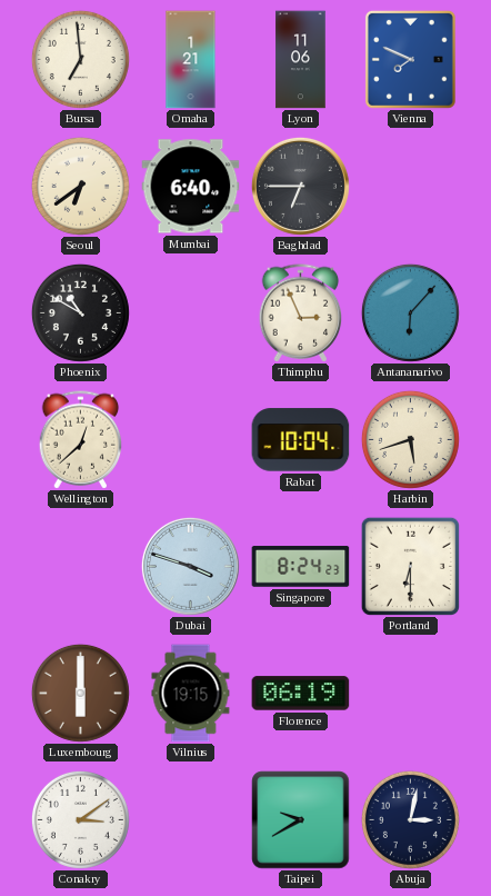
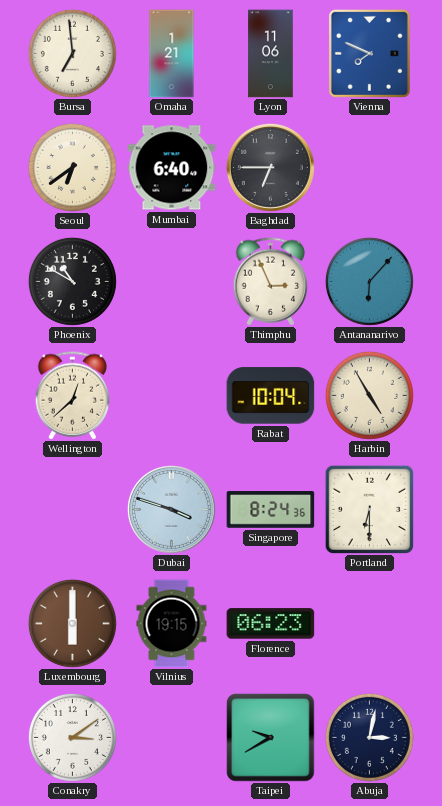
Harbin: 5:42 -> 4:55 (369, 395)
Singapore: 8:24:23 -> 8:24:36 (271, 510)
Florence: 06:19 -> 06:23 (271, 624)
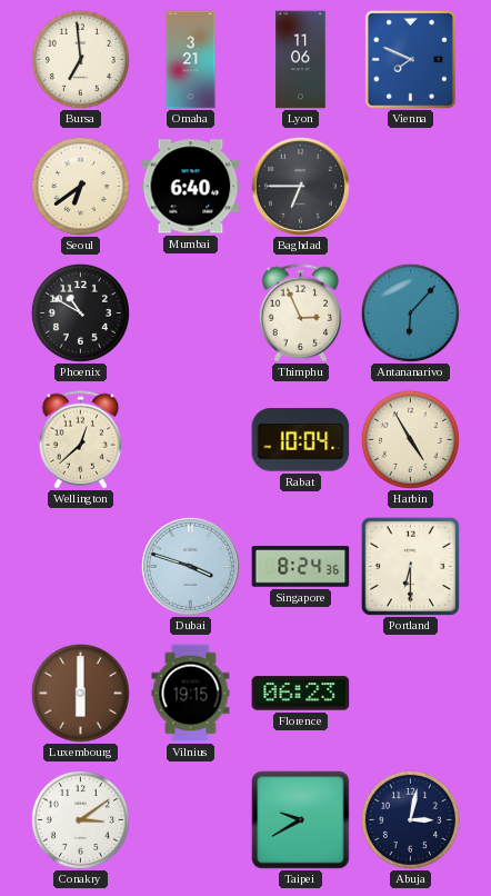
Omaha: 1:21 -> 3:21 (191, 60)
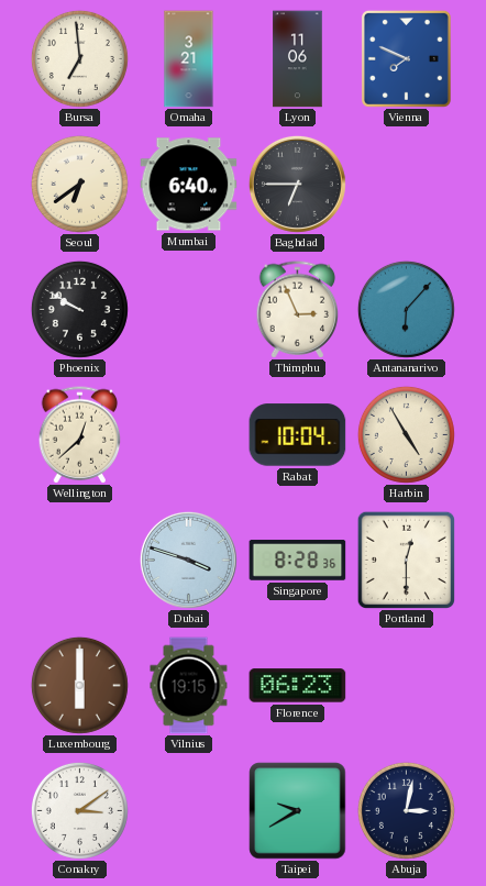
Phoenix: 10:50 -> 9:50 (79, 309)
Singapore: 8:24 -> 8:28 (298, 561)
Portland: 6:30 -> 12:30 (406, 560)
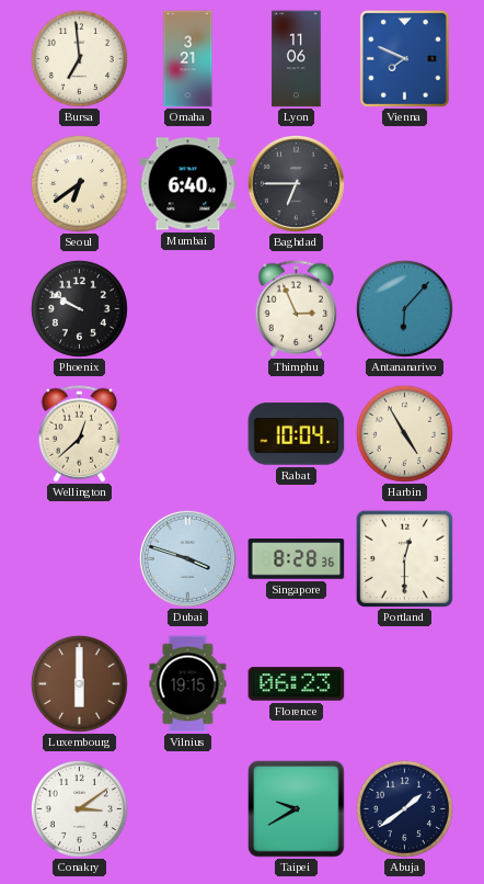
Abuja: 3:02 -> 1:39 (404, 808)
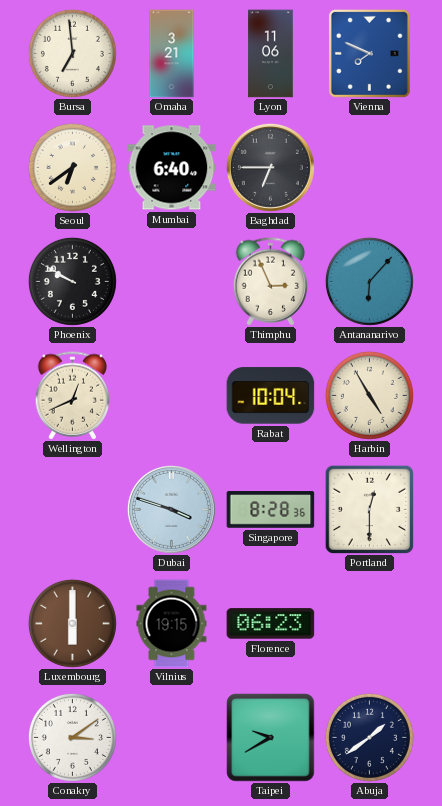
Wellington: 12:38 -> 12:41 (73, 396)
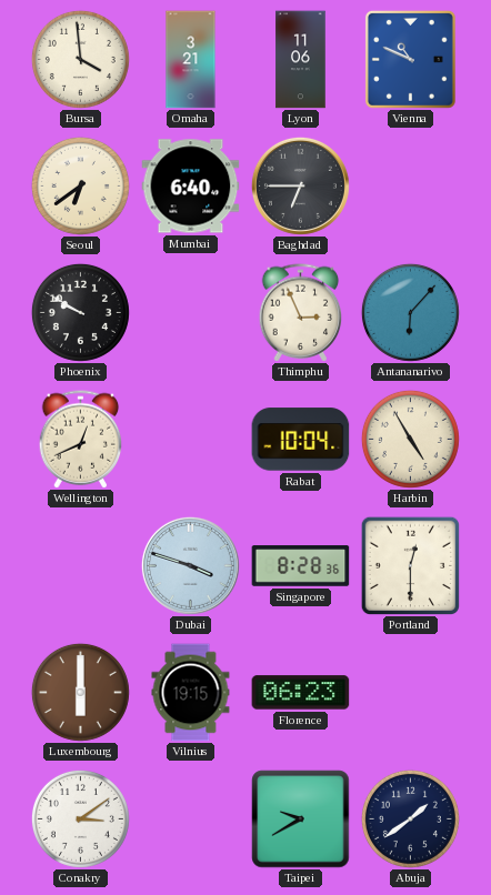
Bursa: 6:59 -> 3:59 (80, 59)
Vienna: 7:49 -> 10:49 (410, 59)
